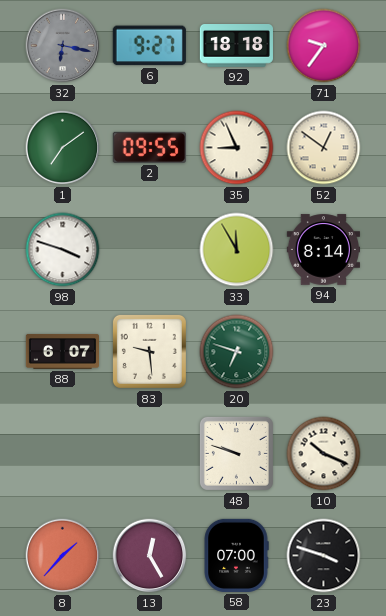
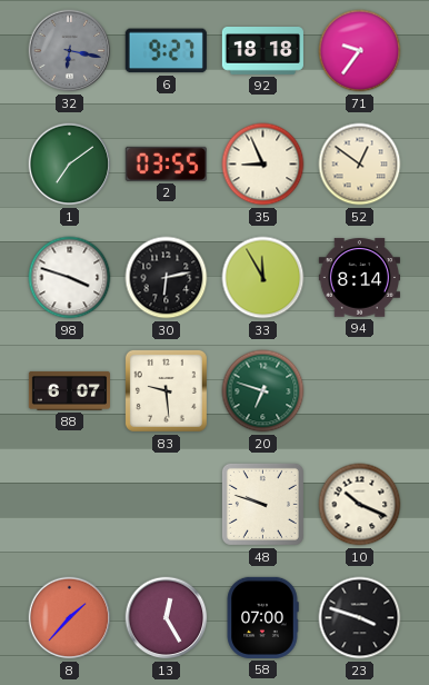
2: 09:55 -> 03:55 (166, 163)
30: none -> 6:13 (167, 278)
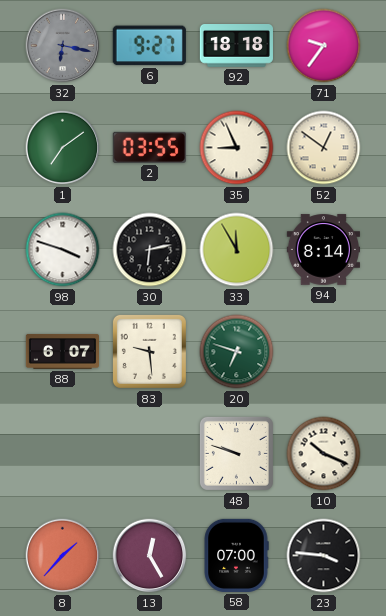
23: 3:48 -> 3:46 (324, 556)
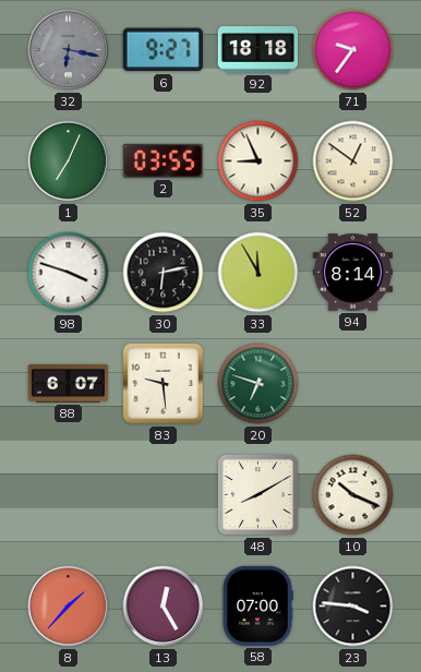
1: 7:09 -> 7:04 (69, 161)
48: 9:48 -> 8:10 (257, 494)
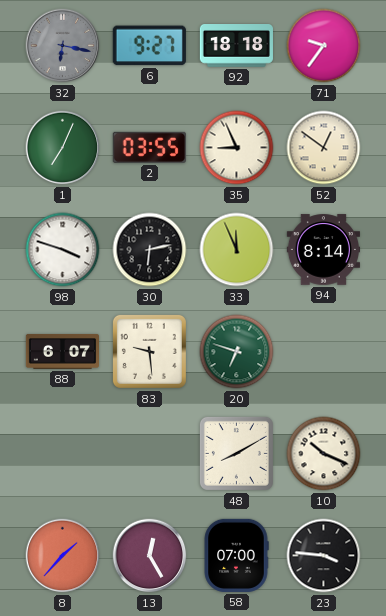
33: 11:55 -> 11:56 (237, 250)
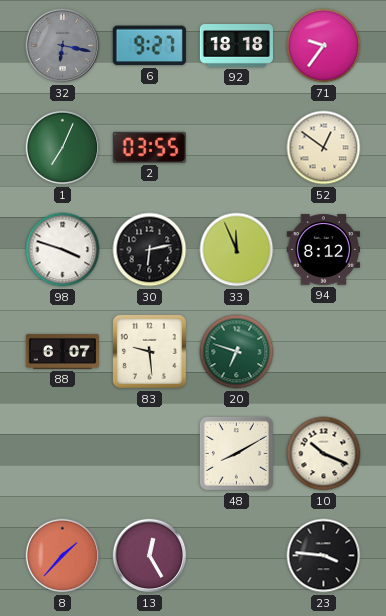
35: 8:56 -> none (237, 148)
94: 8:14 -> 8:12 (323, 250)
58: 07:00 -> none (236, 555)
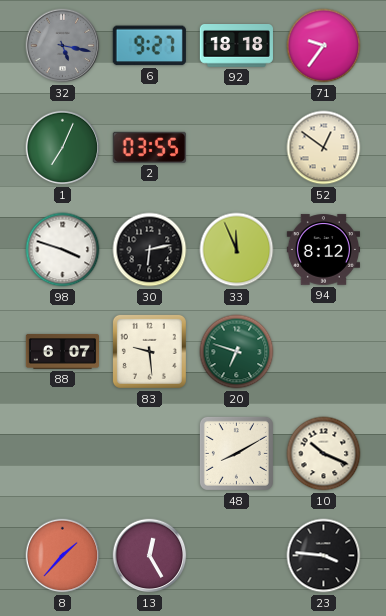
32: 6:17 -> 5:17 (63, 46)
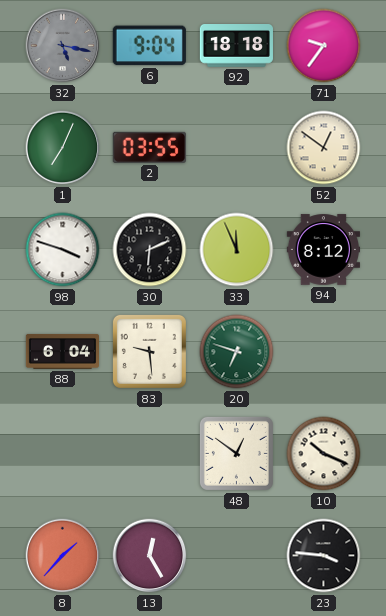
6: 9:27 -> 9:04 (149, 46)
30: 6:13 -> 6:11 (150, 250)
88: 6:07 -> 6:04 (62, 351)
48: 8:10 -> 12:51 (236, 453)
